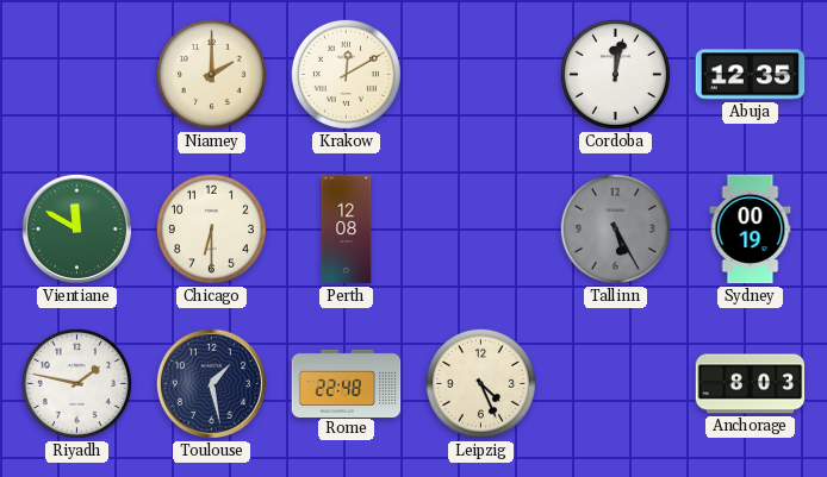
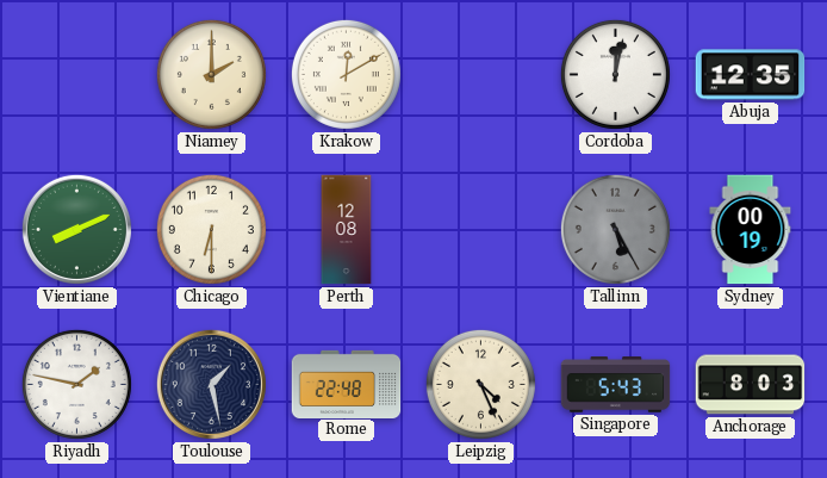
Vientiane: 11:50 -> 8:11 (76, 229)
Singapore: none -> 5:43 (616, 385)
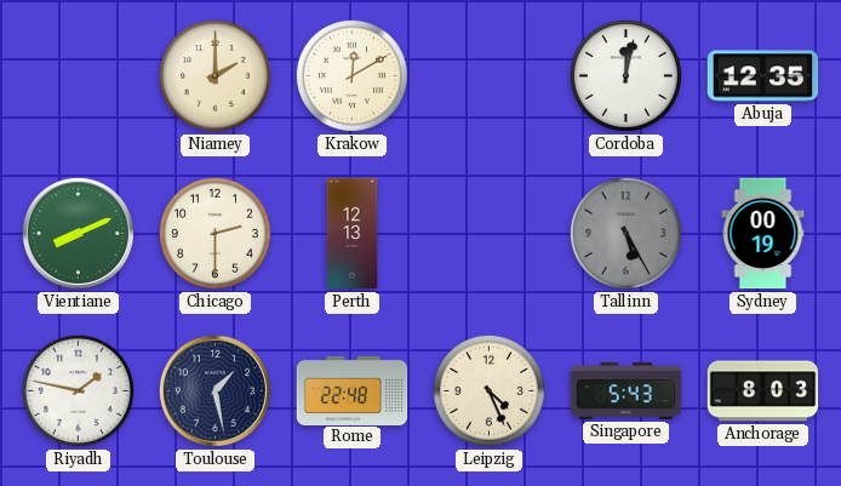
Chicago: 6:30 -> 2:30 (214, 233)
Perth: 12:08 -> 12:13 (353, 234)
